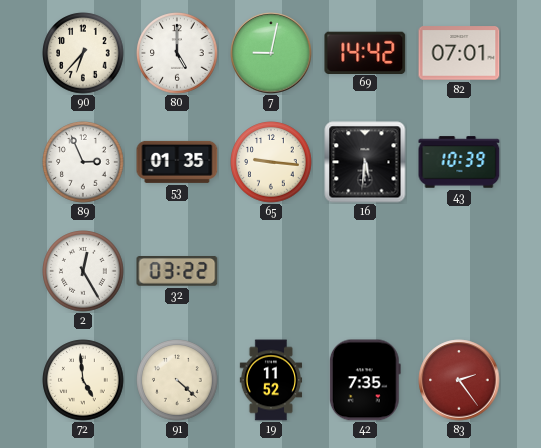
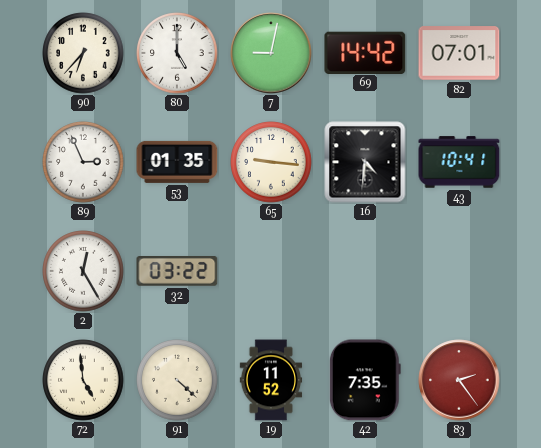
16: 5:31 -> 4:31 (365, 162)
43: 10:39 -> 10:41 (459, 162)
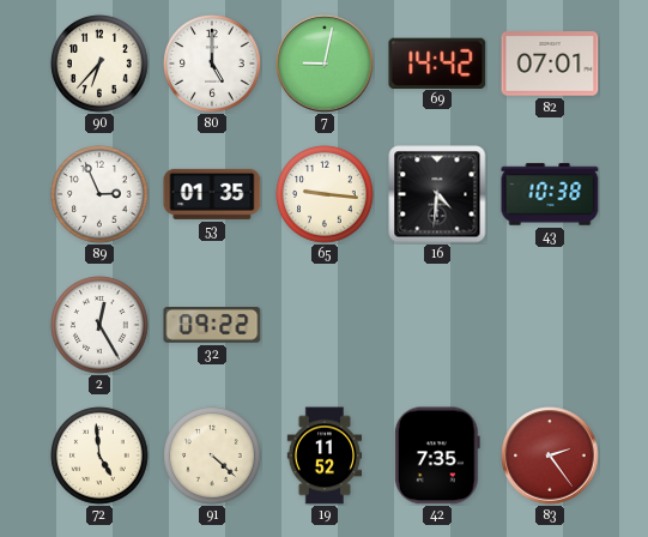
43: 10:41 -> 10:38 (550, 194)
32: 03:22 -> 09:22 (212, 326)
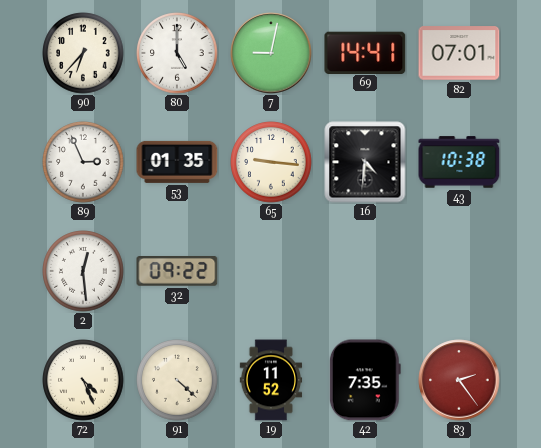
69: 14:42 -> 14:41 (365, 52)
2: 12:25 -> 12:29 (83, 271)
72: 4:59 -> 4:26 (83, 380)
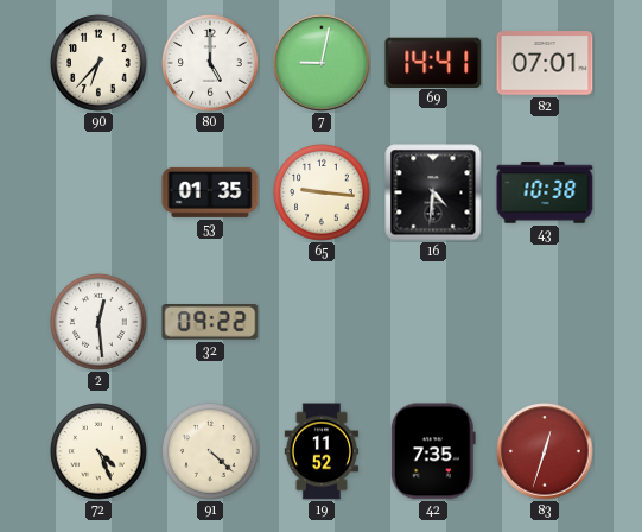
89: 2:56 -> none (83, 162)
83: 2:24 -> 12:33 (545, 451)
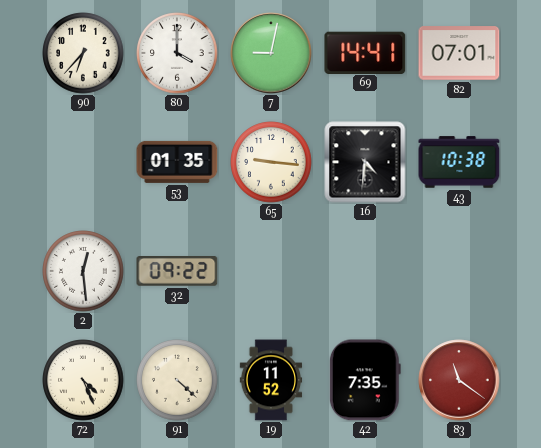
80: 5:00 -> 4:00 (177, 53)
83: 12:33 -> 11:21 (459, 380)
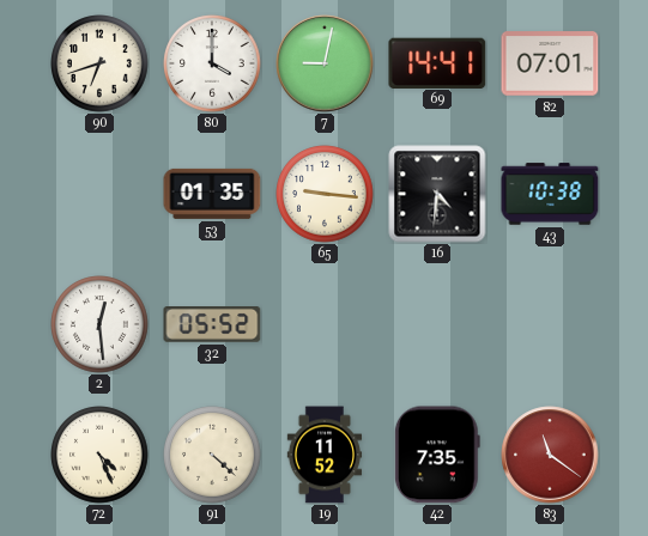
90: 6:37 -> 6:42 (99, 63)
32: 09:22 -> 05:52 (212, 325)
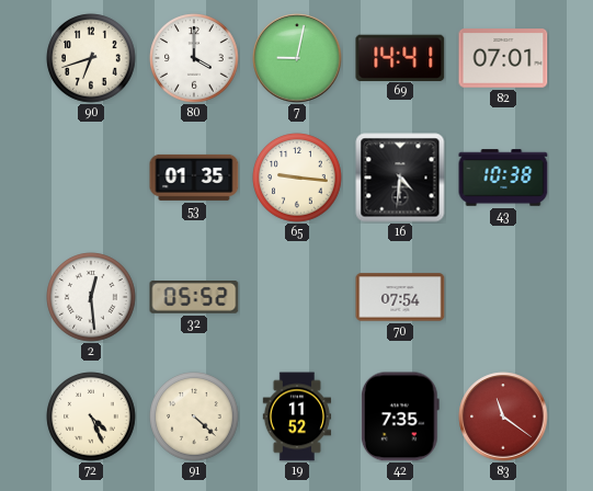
70: none -> 07:54 (400, 297)
